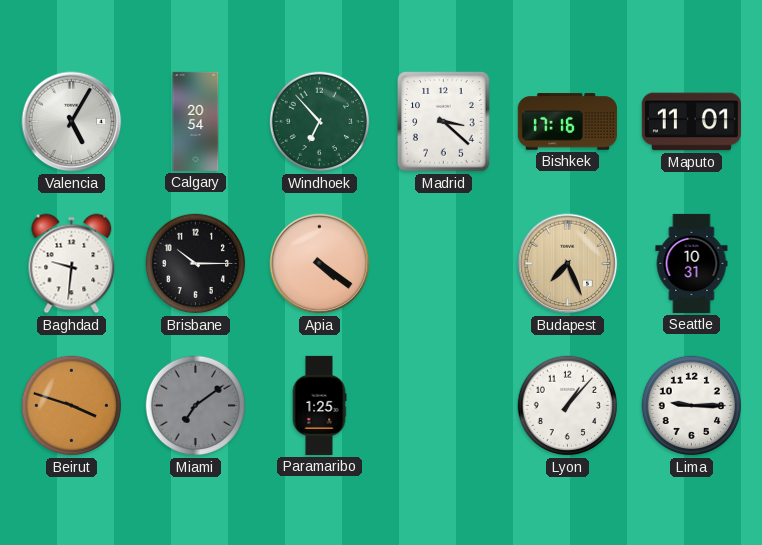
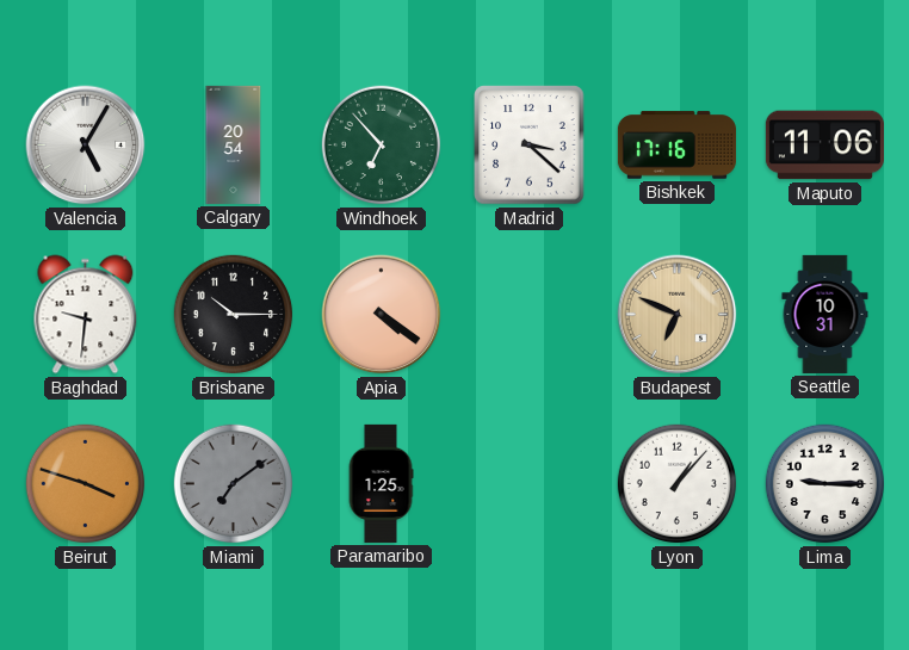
Maputo: 11:01 -> 11:06 (824, 146)
Budapest: 7:26 -> 6:49 (678, 315)
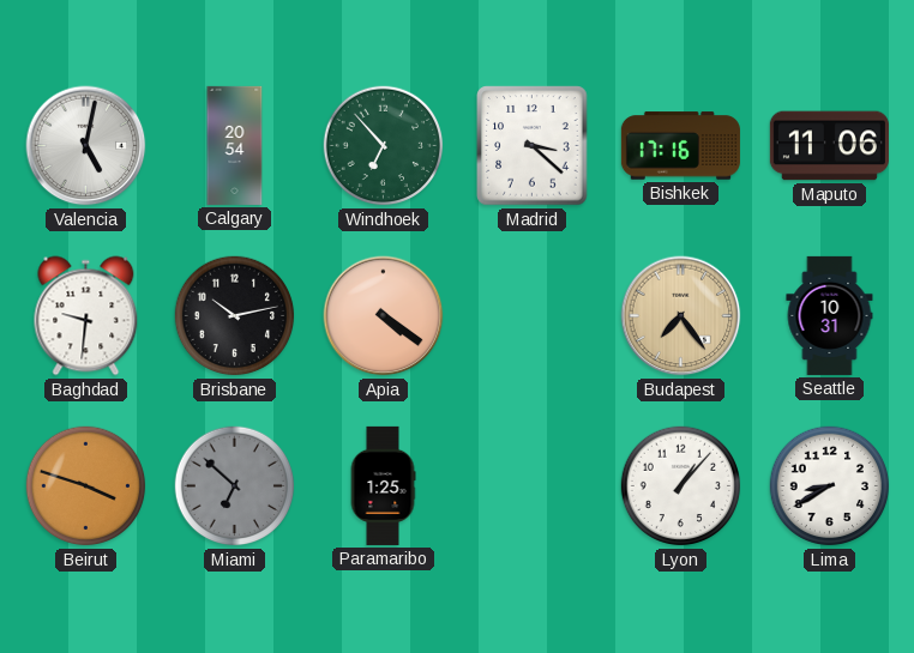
Valencia: 5:05 -> 5:02 (86, 146)
Brisbane: 10:15 -> 10:13 (235, 316)
Budapest: 6:49 -> 7:24 (681, 316)
Miami: 7:09 -> 6:52 (235, 486)
Lima: 9:15 -> 8:40 (830, 486)
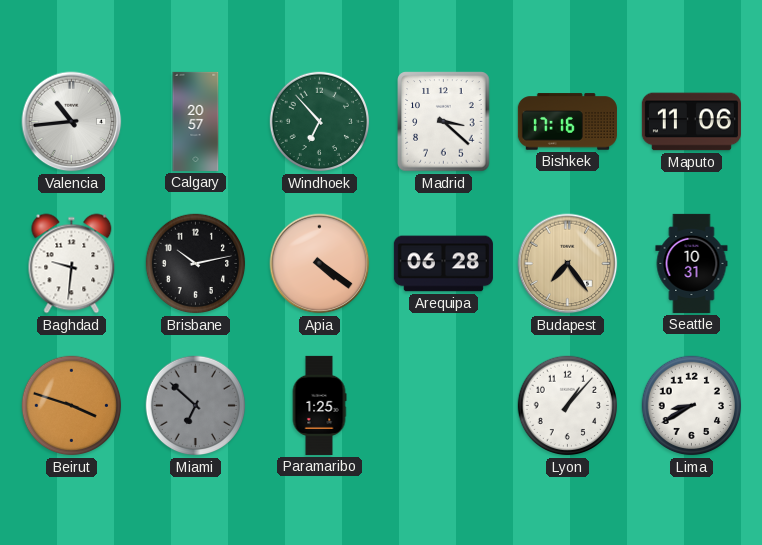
Valencia: 5:02 -> 10:44 (72, 122)
Calgary: 20:54 -> 20:57 (196, 121)
Arequipa: none -> 06:28 (443, 264)
